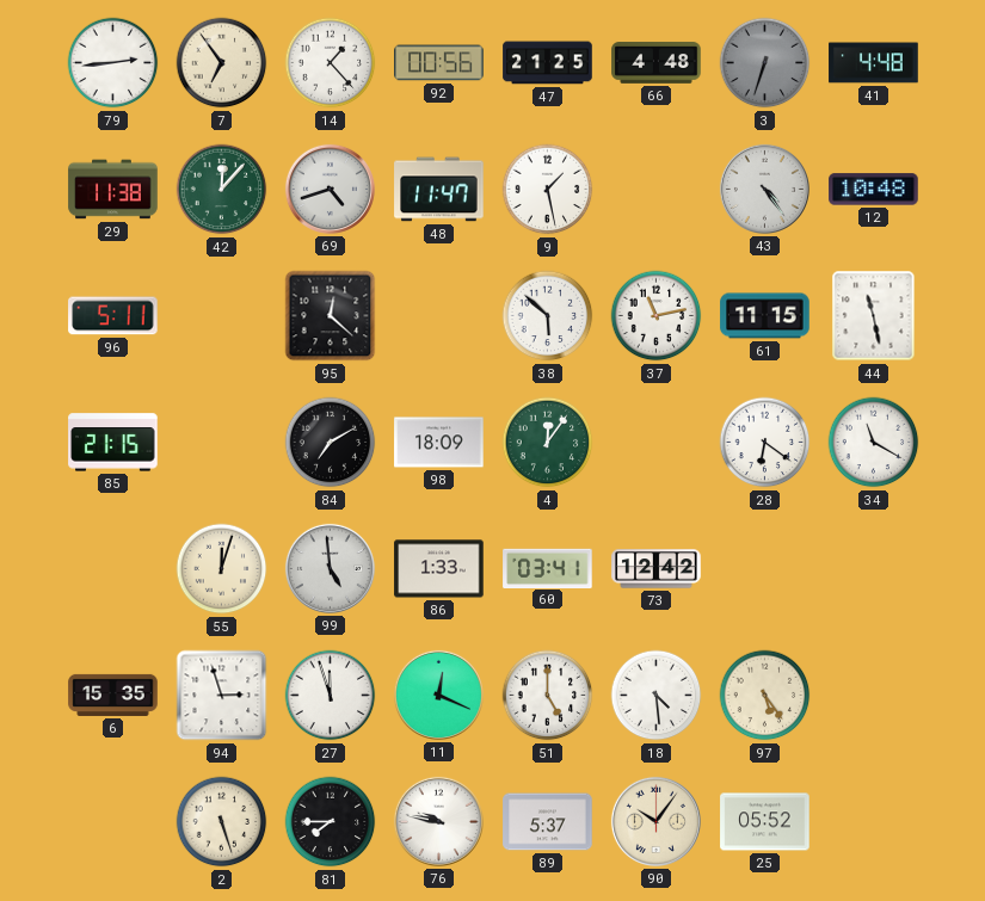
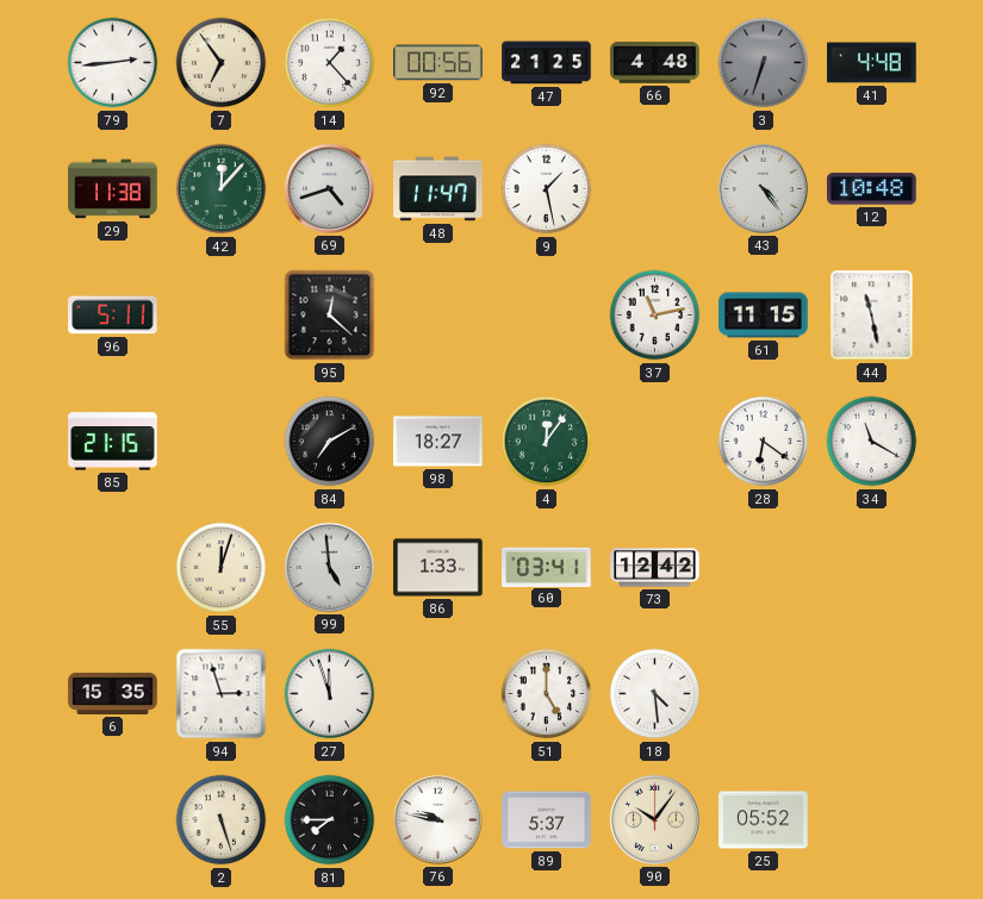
38: 5:52 -> none (548, 316)
98: 18:09 -> 18:27 (438, 442)
11: 12:19 -> none (438, 695)
97: 5:24 -> none (765, 696)
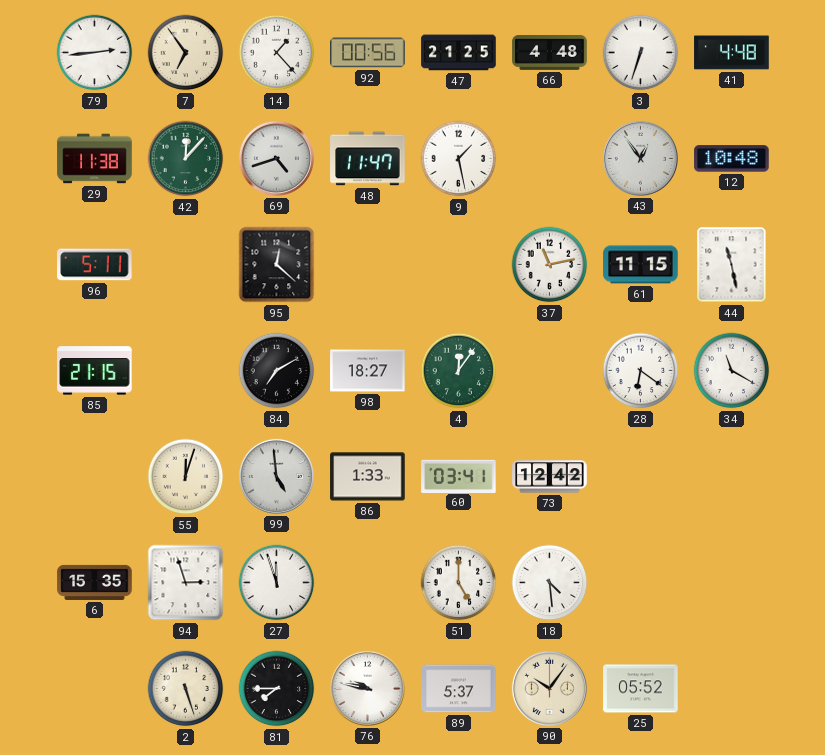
3 dial: grey -> white (641, 53)
43: 4:24 -> 12:54 (640, 158)
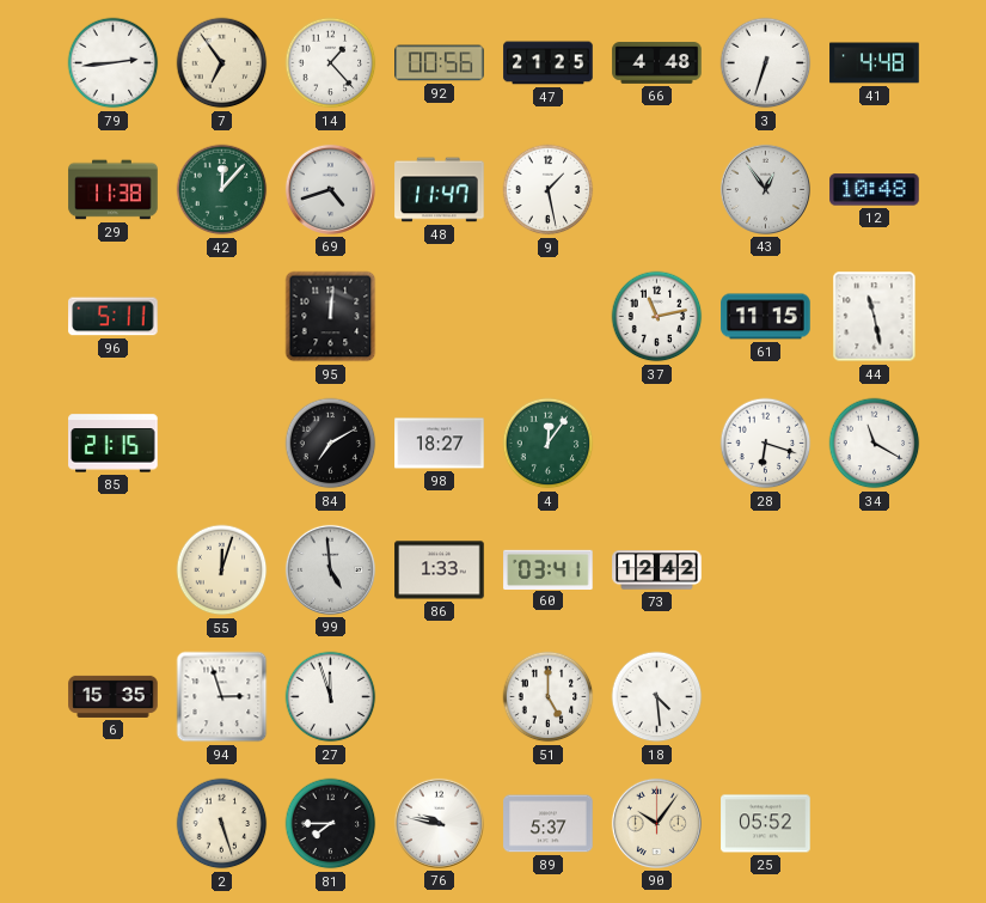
95: 12:22 -> 12:01 (331, 317)
28: 6:21 -> 6:18 (766, 444)
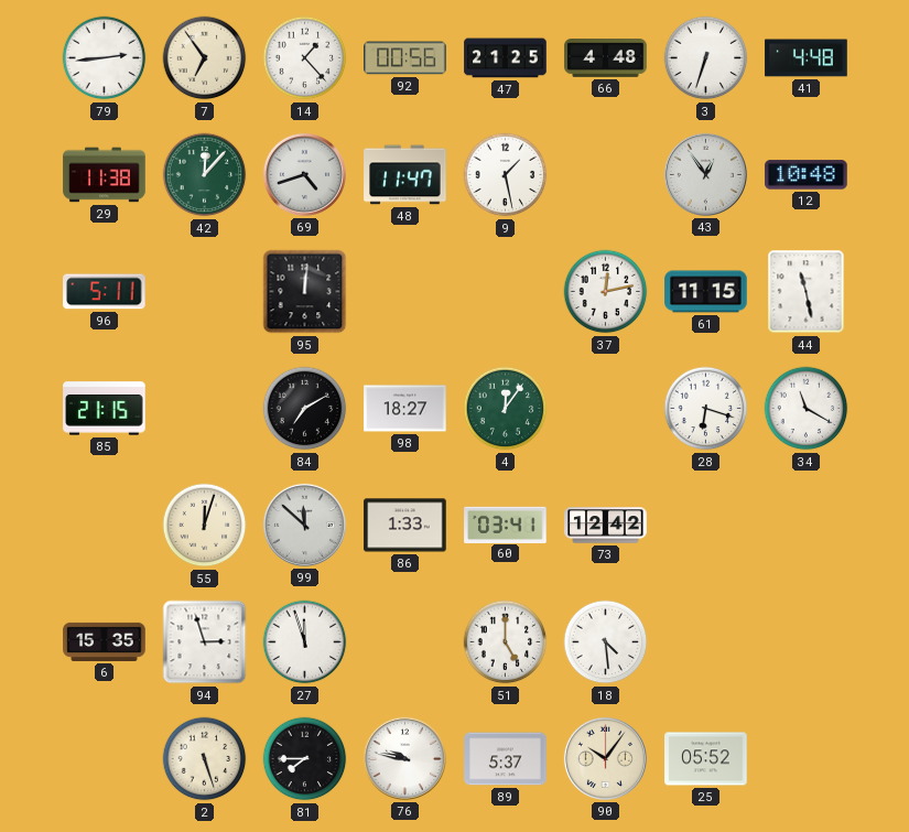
37: 11:13 -> 12:13 (606, 292)
99: 4:59 -> 11:52 (304, 525)
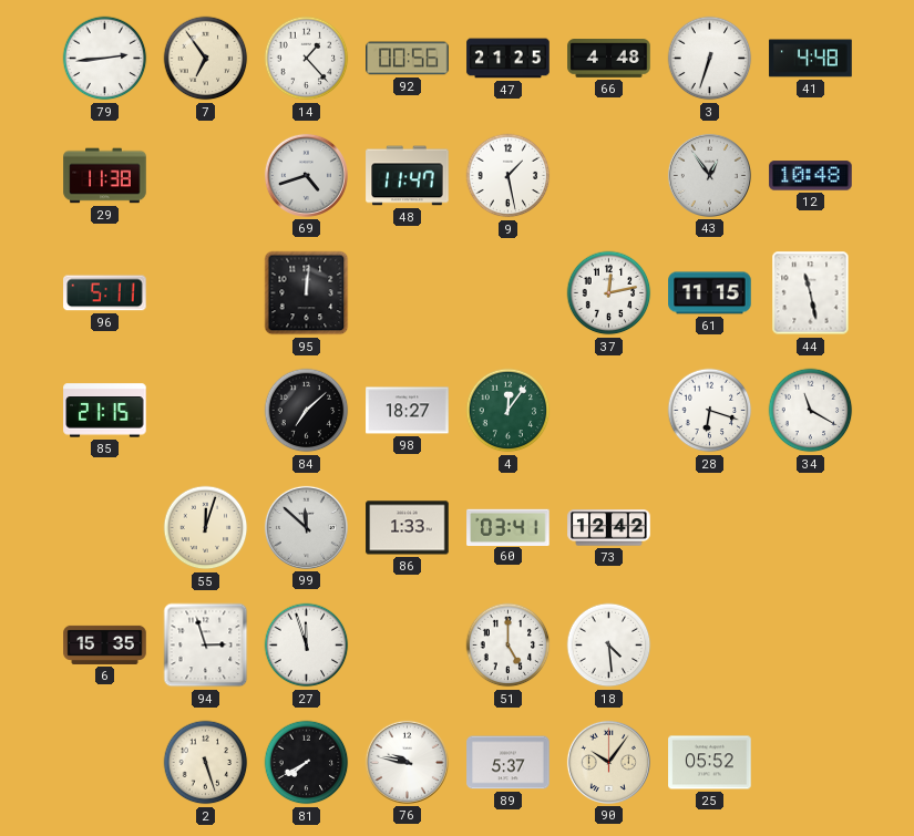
42: 12:07 -> none (205, 175)
84: 7:10 -> 7:08 (307, 411)
81: 7:45 -> 7:40 (307, 763)
